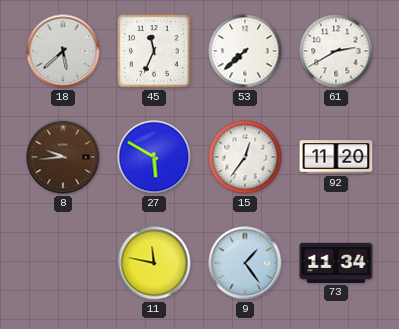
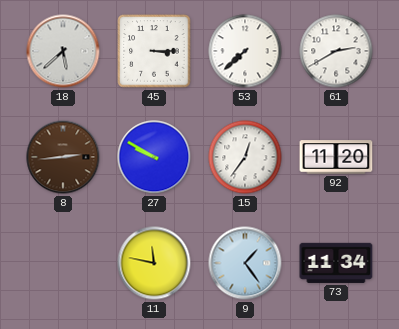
45: 11:34 -> 3:15 (154, 51)
8: 9:44 -> 2:44 (63, 157)
27: 5:50 -> 9:50 (154, 157)
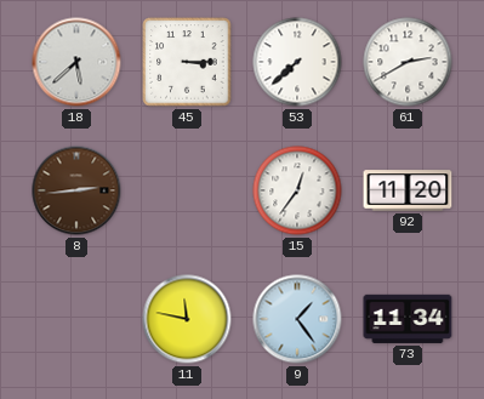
27: 9:50 -> none (154, 157)
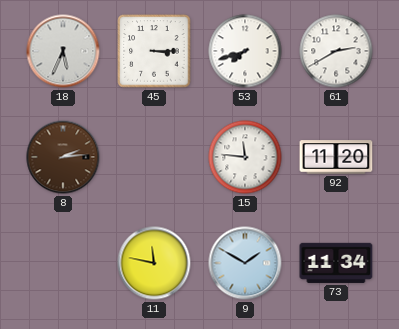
18: 5:38 -> 5:34 (63, 51)
53: 7:38 -> 7:42 (245, 51)
8: 2:44 -> 2:14 (63, 157)
15: 12:36 -> 11:46 (245, 157)
9: 1:24 -> 1:50 (245, 263)
